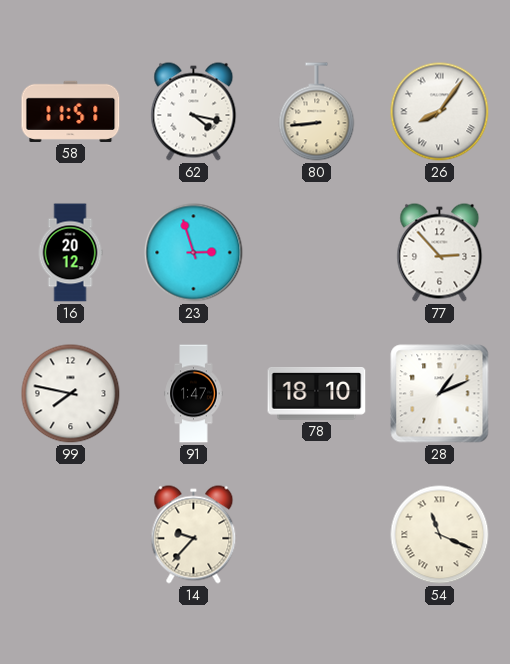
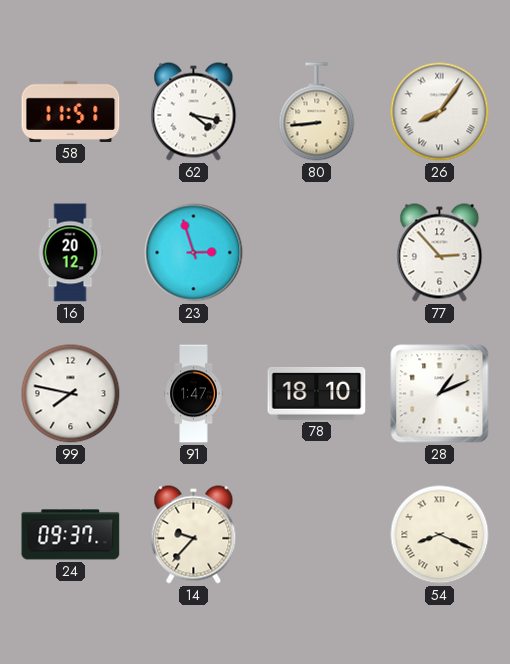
24: none -> 09:37 (71, 535)
54: 11:19 -> 8:19 (440, 535)
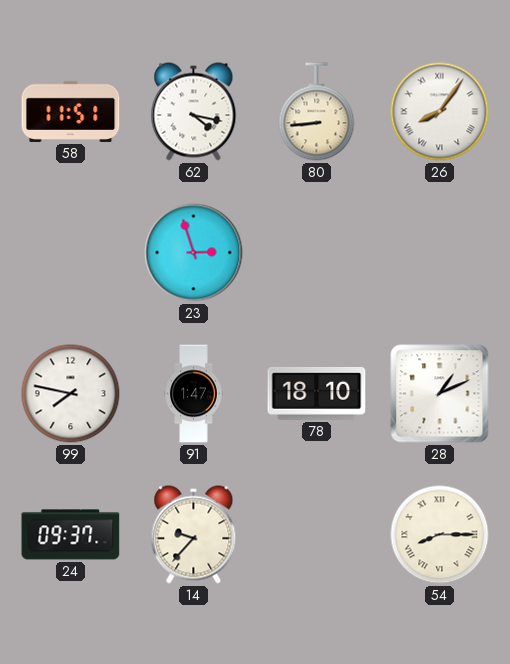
16: 20:12 -> none (70, 253)
77: 2:53 -> none (440, 253)
54: 8:19 -> 8:15 (440, 535)
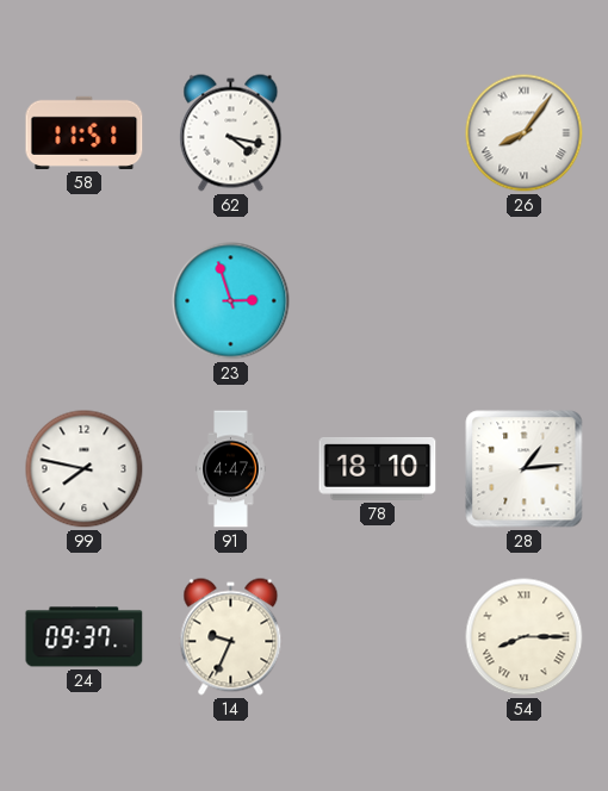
80: 8:44 -> none (317, 112)
91: 1:47 -> 4:47 (231, 469)
28: 1:11 -> 1:14 (525, 469)
14: 9:37 -> 9:34 (231, 637)
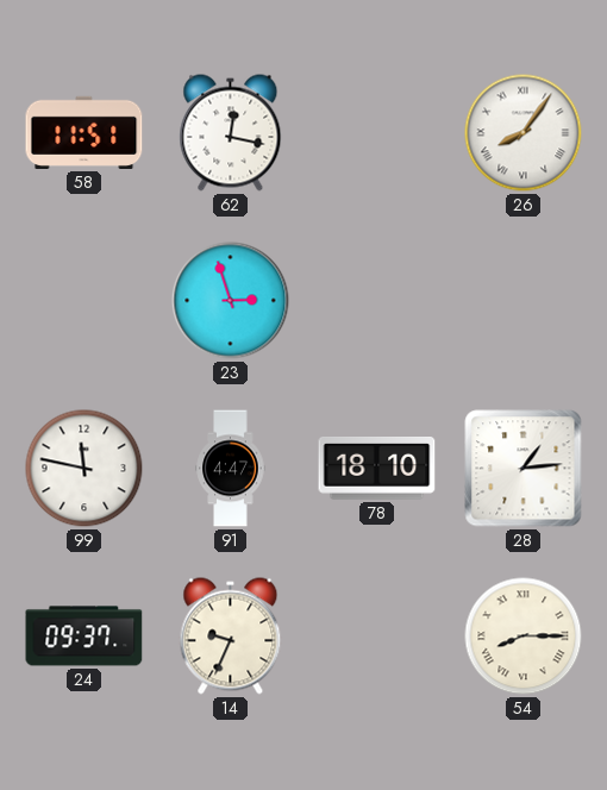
62: 4:17 -> 12:17 (231, 133)
99: 7:47 -> 11:47 (85, 469)
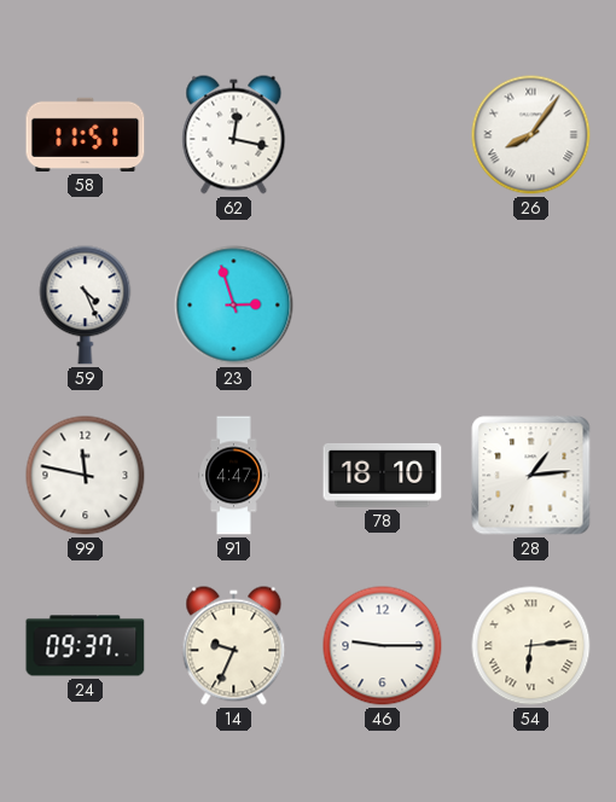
59: none -> 4:26 (86, 306)
46: none -> 9:15 (383, 646)
54: 8:15 -> 6:14 (531, 646)
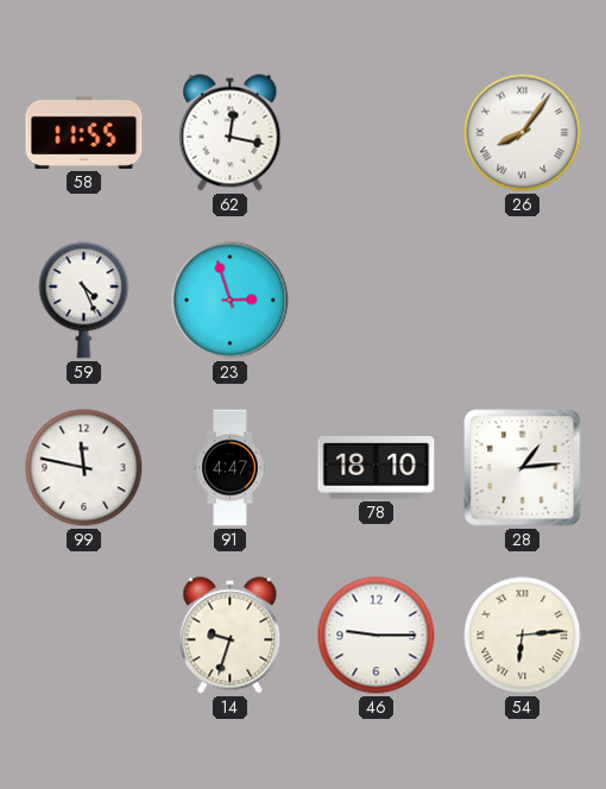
58: 11:51 -> 11:55 (84, 132)
24: 09:37 -> none (86, 646)
14: 9:34 -> 9:33 (231, 636)
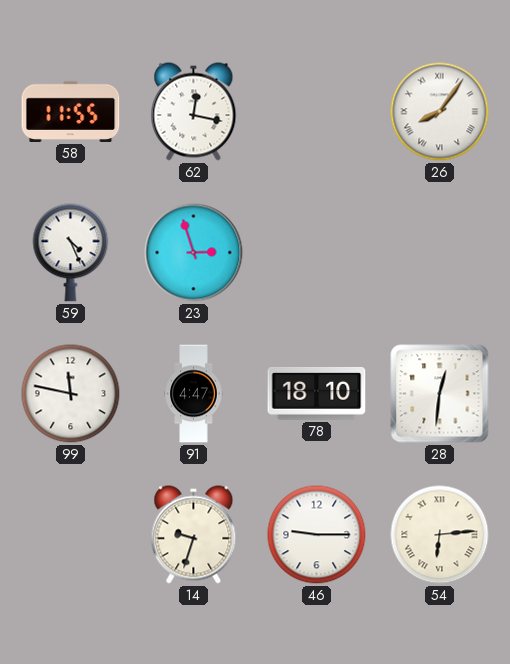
28: 1:14 -> 12:31 (440, 394)
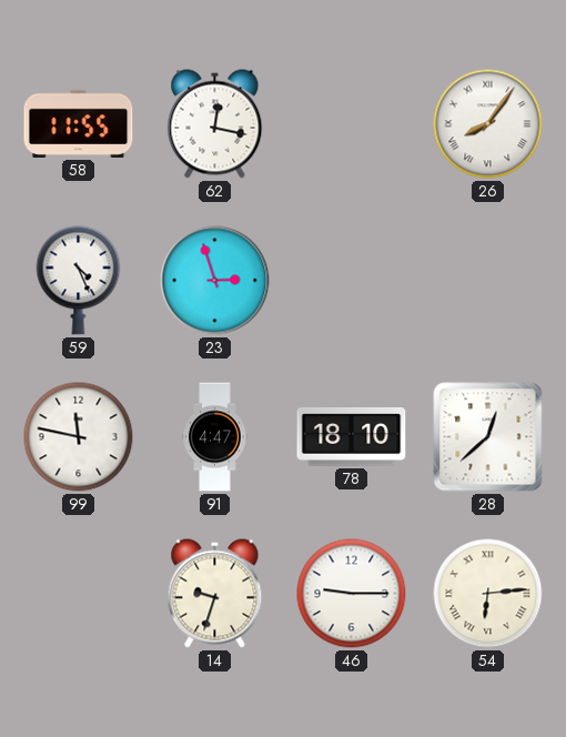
28: 12:31 -> 12:38 (488, 437)
